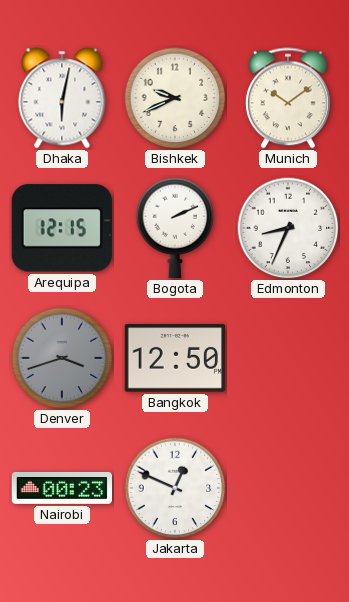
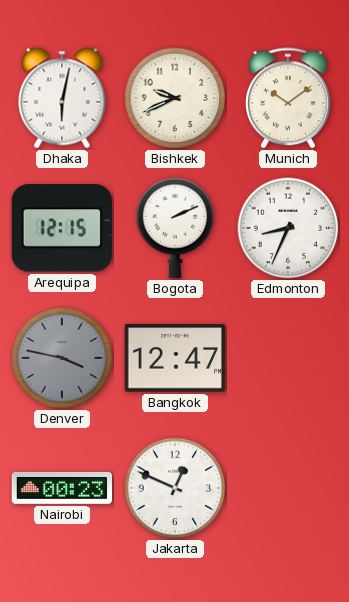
Denver: 3:42 -> 3:47 (62, 358)
Bangkok: 12:50 -> 12:47 (174, 358)
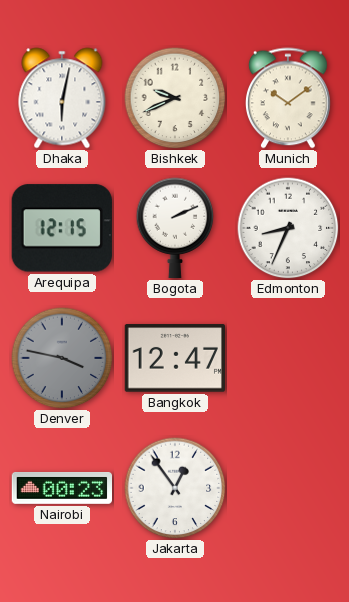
Jakarta: 12:49 -> 12:54 (175, 488)
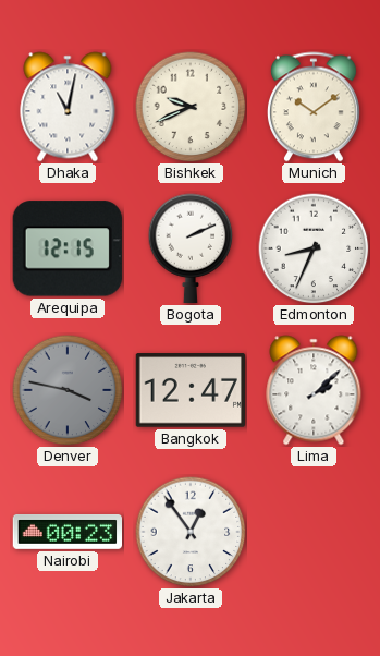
Dhaka: 6:02 -> 11:02 (68, 107)
Lima: none -> 2:08 (314, 390)
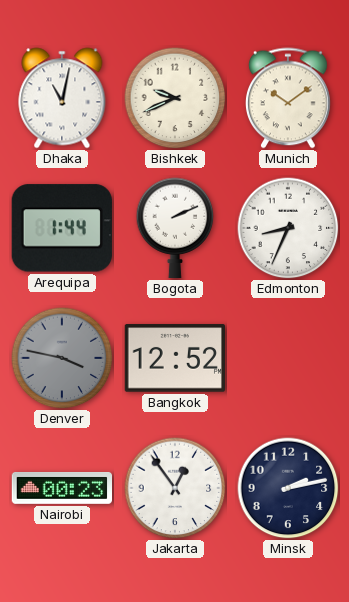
Arequipa: 12:15 -> 1:44 (62, 228)
Bangkok: 12:47 -> 12:52 (174, 358)
Lima: 2:08 -> none (314, 390)
Minsk: none -> 2:13 (288, 488)
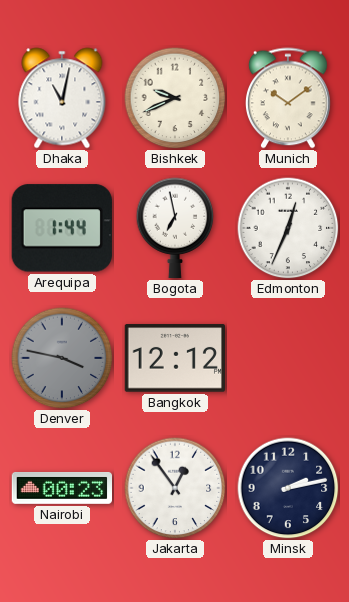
Bogota: 2:11 -> 6:58 (175, 228)
Edmonton: 8:34 -> 12:34 (288, 228)
Bangkok: 12:52 -> 12:12 (174, 358)
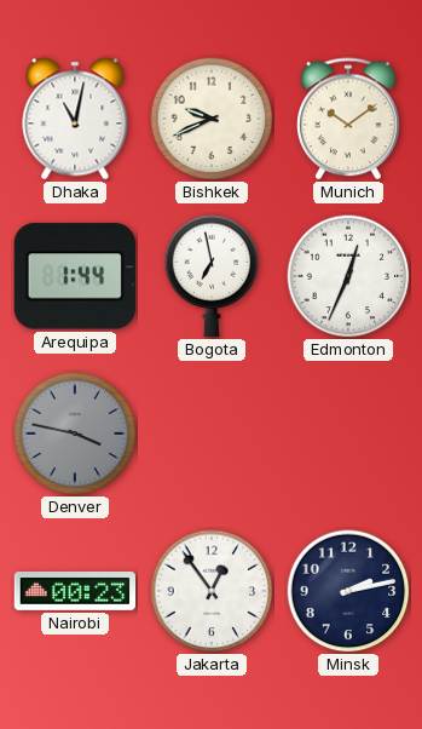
Bangkok: 12:12 -> none (174, 358)
